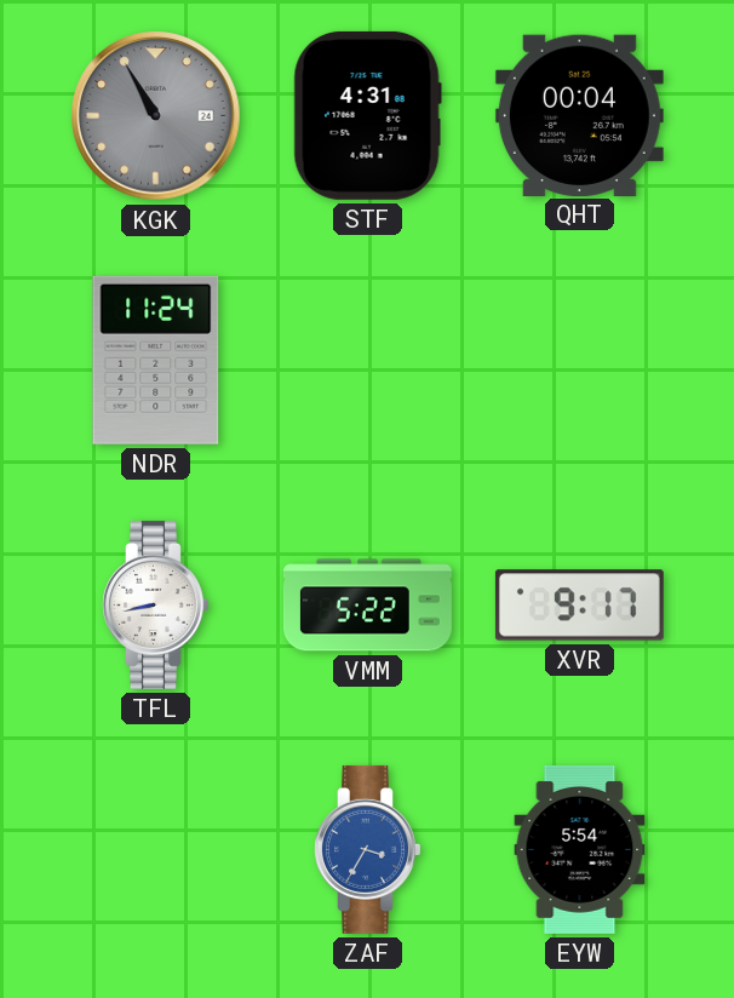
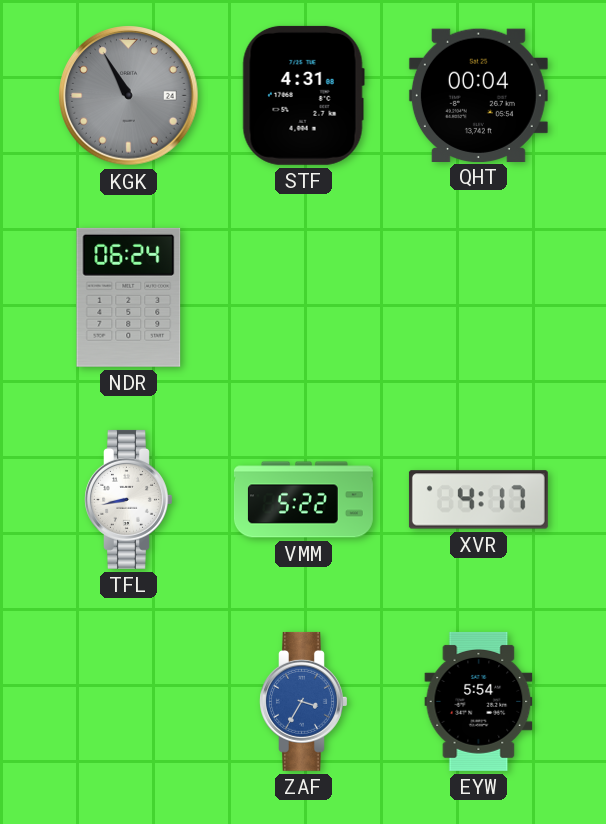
NDR: 11:24 -> 06:24 (129, 297)
XVR: 9:17 -> 4:17 (478, 500)
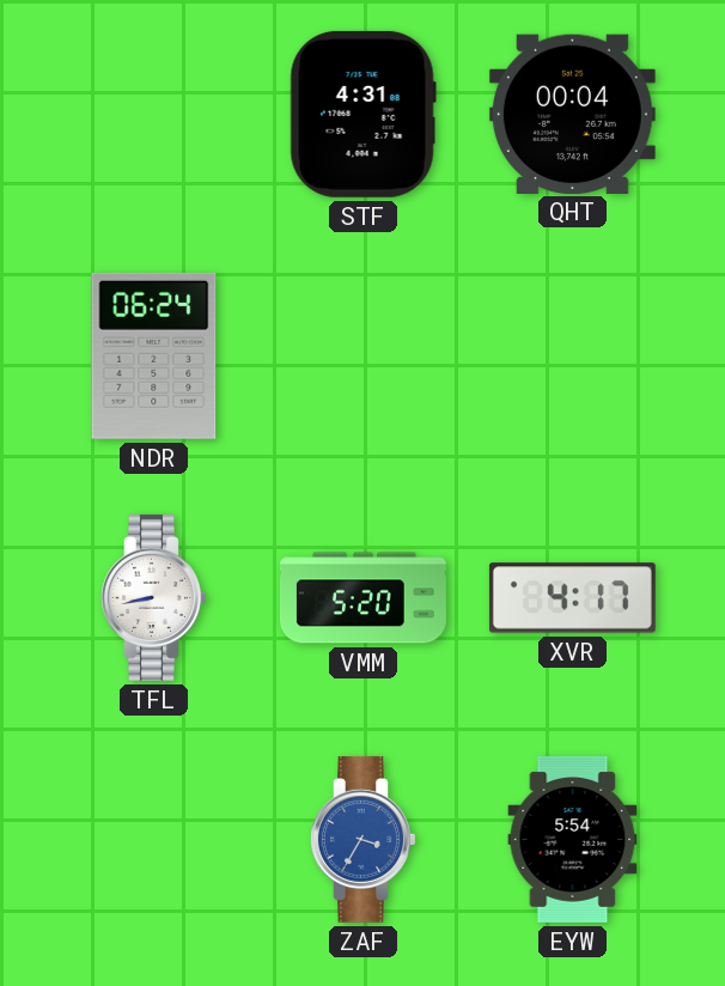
KGK: 10:55 -> none (129, 96)
VMM: 5:22 -> 5:20 (363, 598)
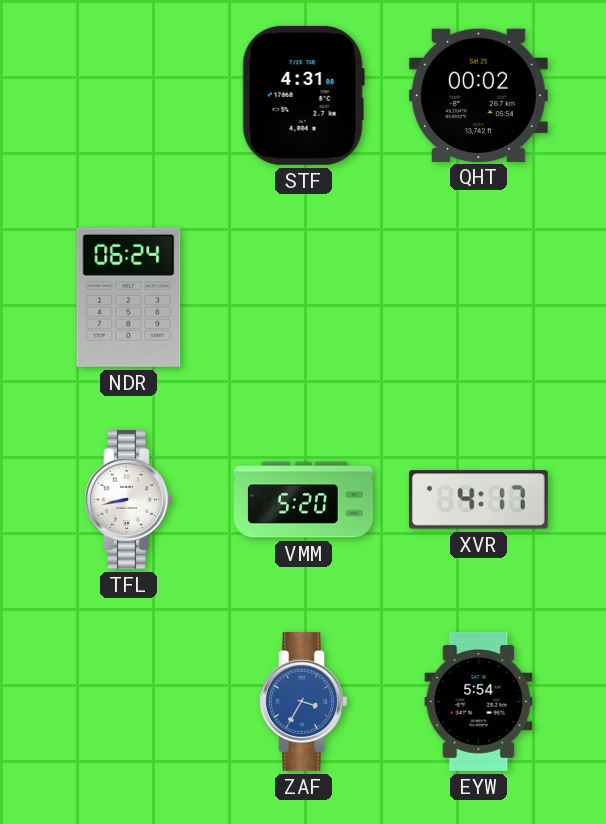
QHT: 00:04 -> 00:02 (478, 95)
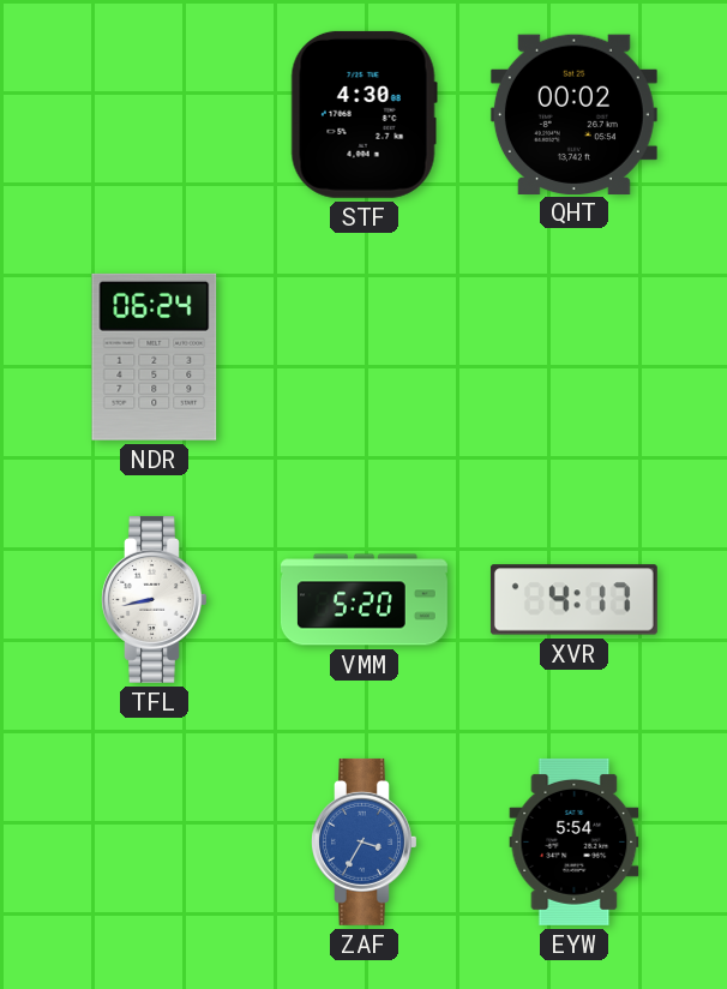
STF: 4:31 -> 4:30 (363, 114)
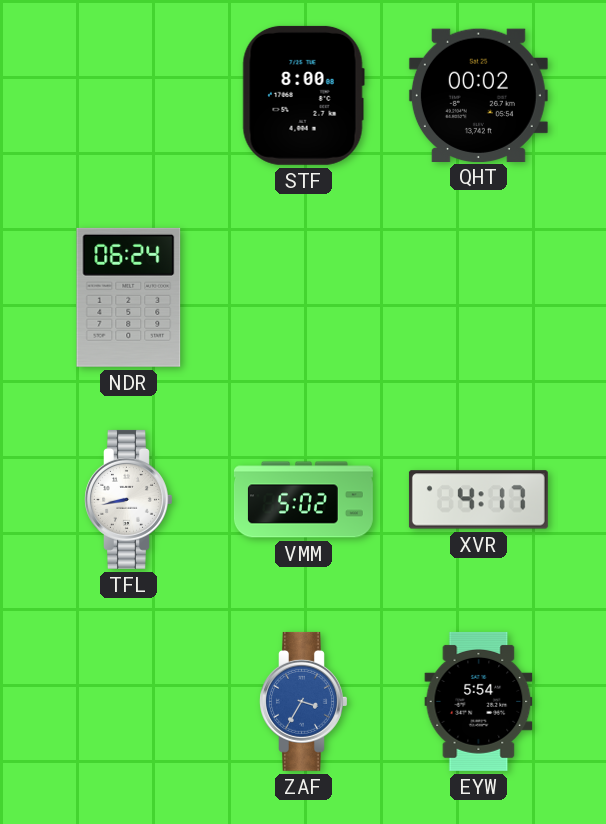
STF: 4:30 -> 8:00 (303, 95)
VMM: 5:20 -> 5:02 (303, 500)
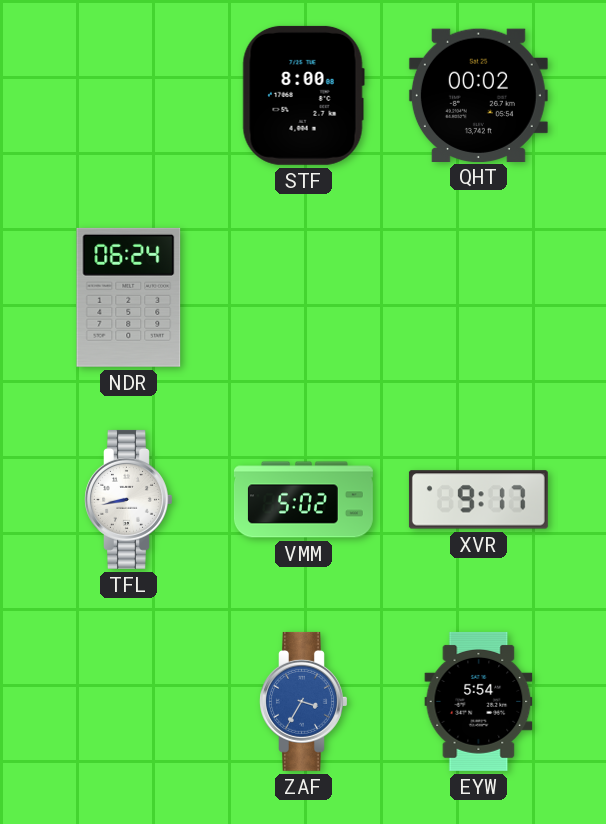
XVR: 4:17 -> 9:17 (478, 500)
